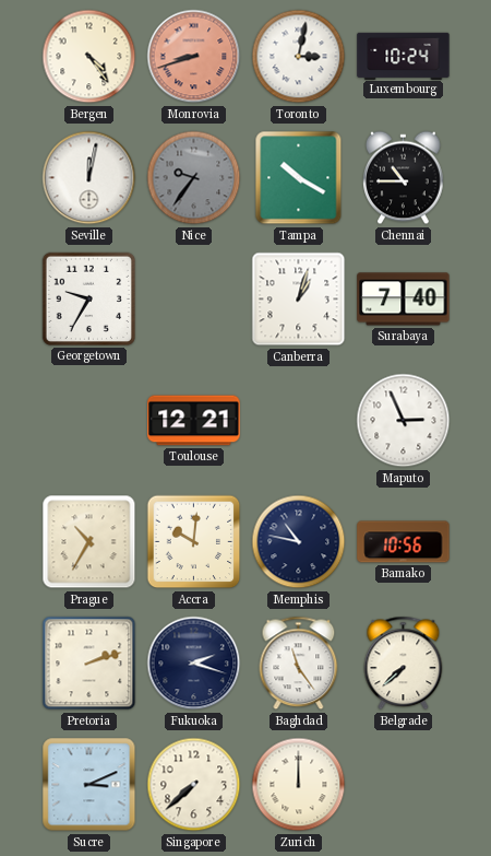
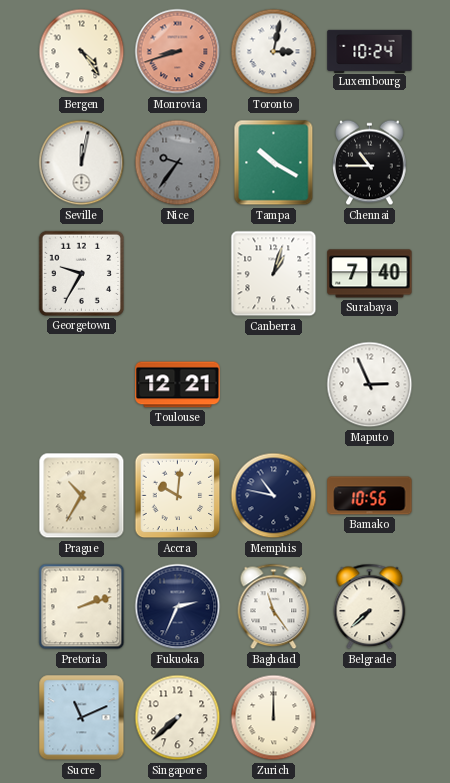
Fukuoka: 2:18 -> 2:34 (178, 607)
Sucre: 3:11 -> 11:11 (82, 718)
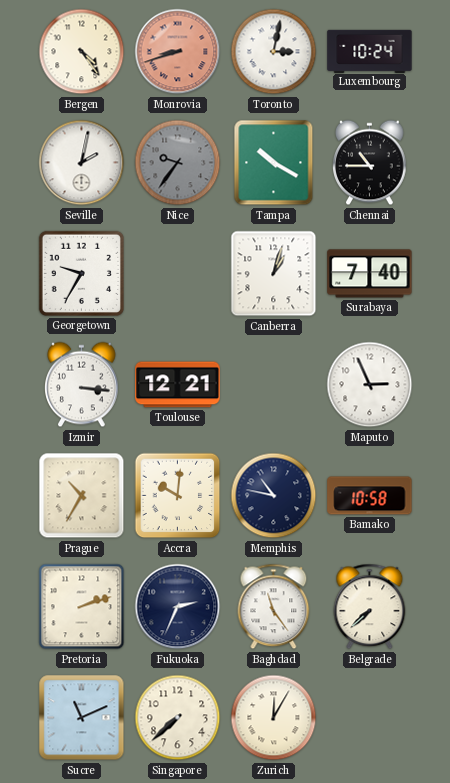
Seville: 12:02 -> 2:02 (82, 163)
Izmir: none -> 3:16 (82, 385)
Bamako: 10:56 -> 10:58 (370, 496)
Zurich: 12:00 -> 12:05 (274, 718)
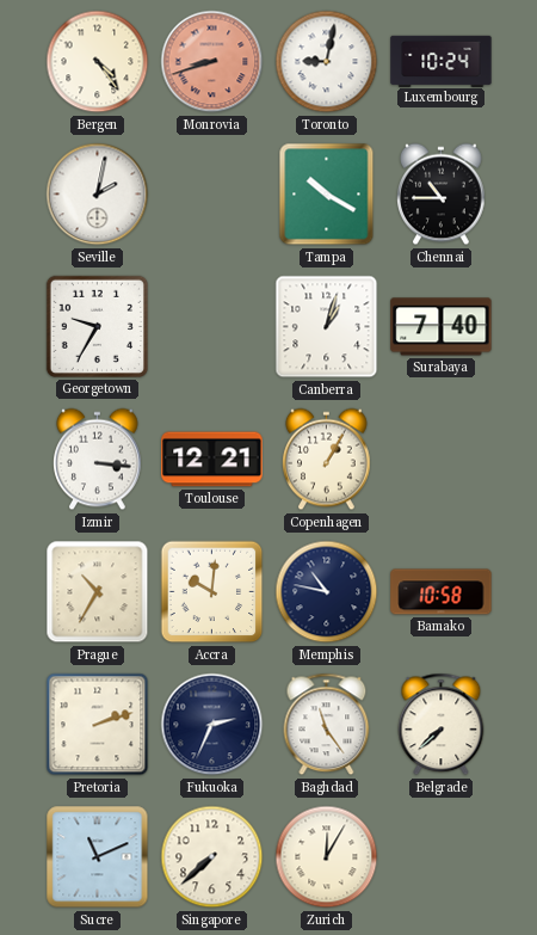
Toronto: 3:02 -> 9:02 (327, 62)
Nice: 9:36 -> none (178, 163)
Copenhagen: none -> 1:05 (327, 460)
Maputo: 2:56 -> none (370, 385)
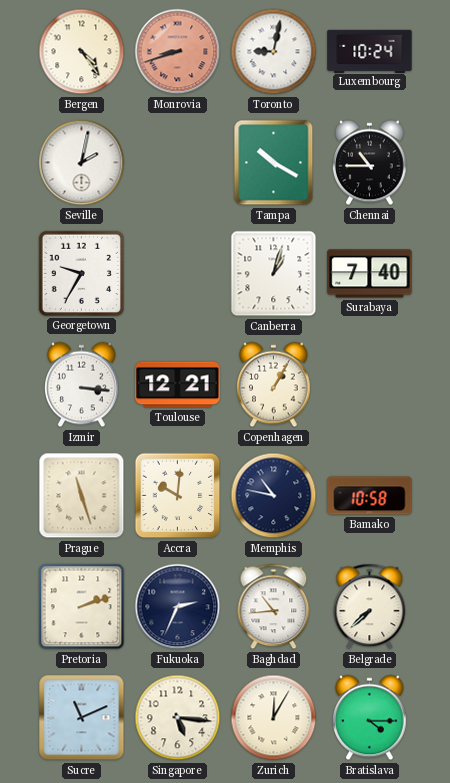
Prague: 10:35 -> 11:27 (82, 496)
Baghdad: 11:24 -> 10:44 (274, 607)
Singapore: 7:38 -> 5:16 (178, 718)
Bratislava: none -> 4:15 (370, 718)
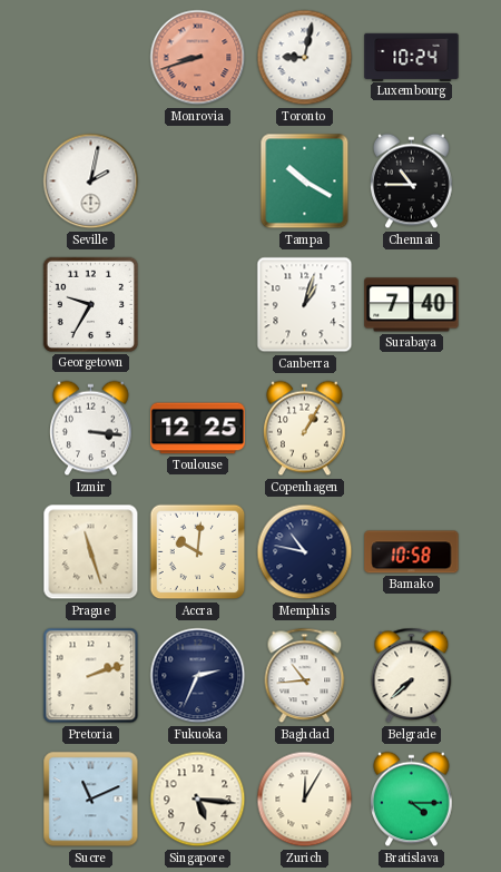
Bergen: 4:24 -> none (82, 52)
Toulouse: 12:21 -> 12:25 (198, 429)
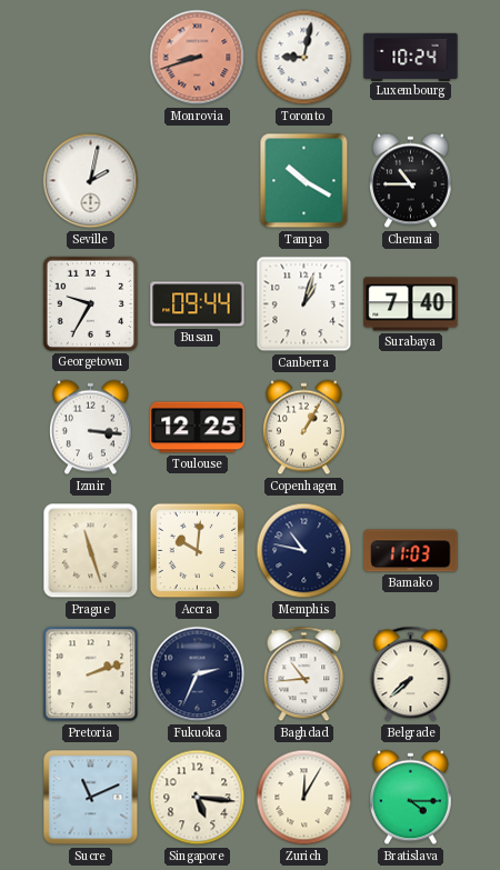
Busan: none -> 09:44 (198, 304)
Bamako: 10:58 -> 11:03 (411, 551)
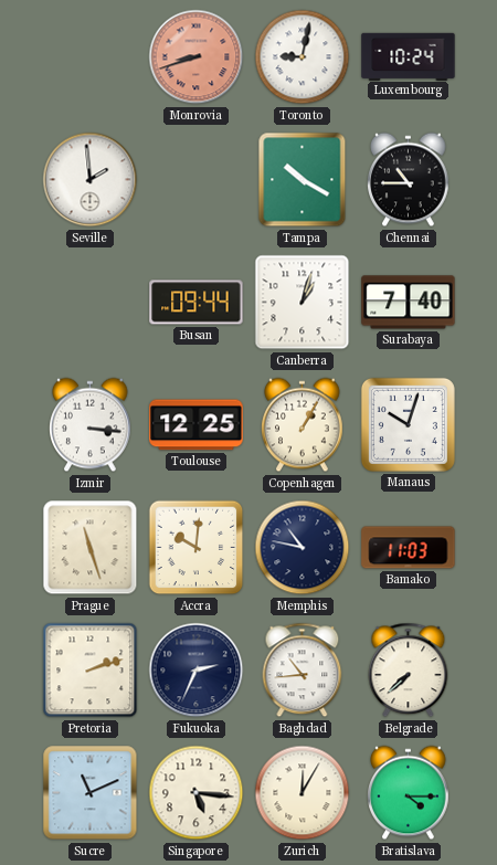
Seville: 2:02 -> 1:59 (91, 180)
Georgetown: 9:35 -> none (90, 303)
Manaus: none -> 10:03 (408, 424)
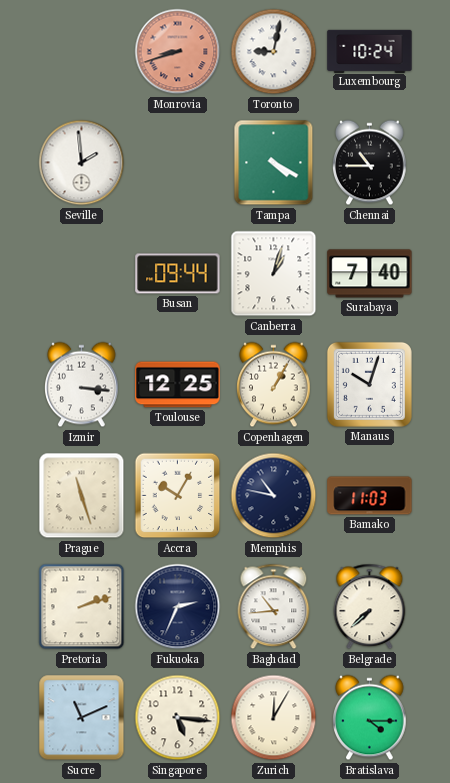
Tampa: 10:20 -> 4:20 (274, 163)
Accra: 10:01 -> 10:05 (178, 496)
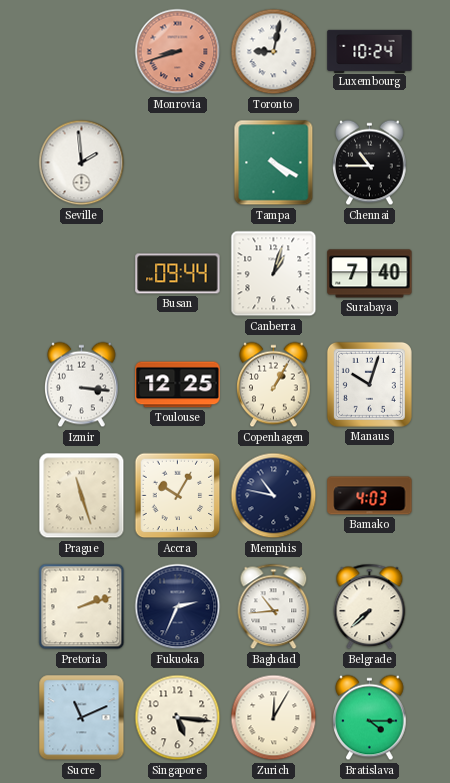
Bamako: 11:03 -> 4:03 (370, 496)
